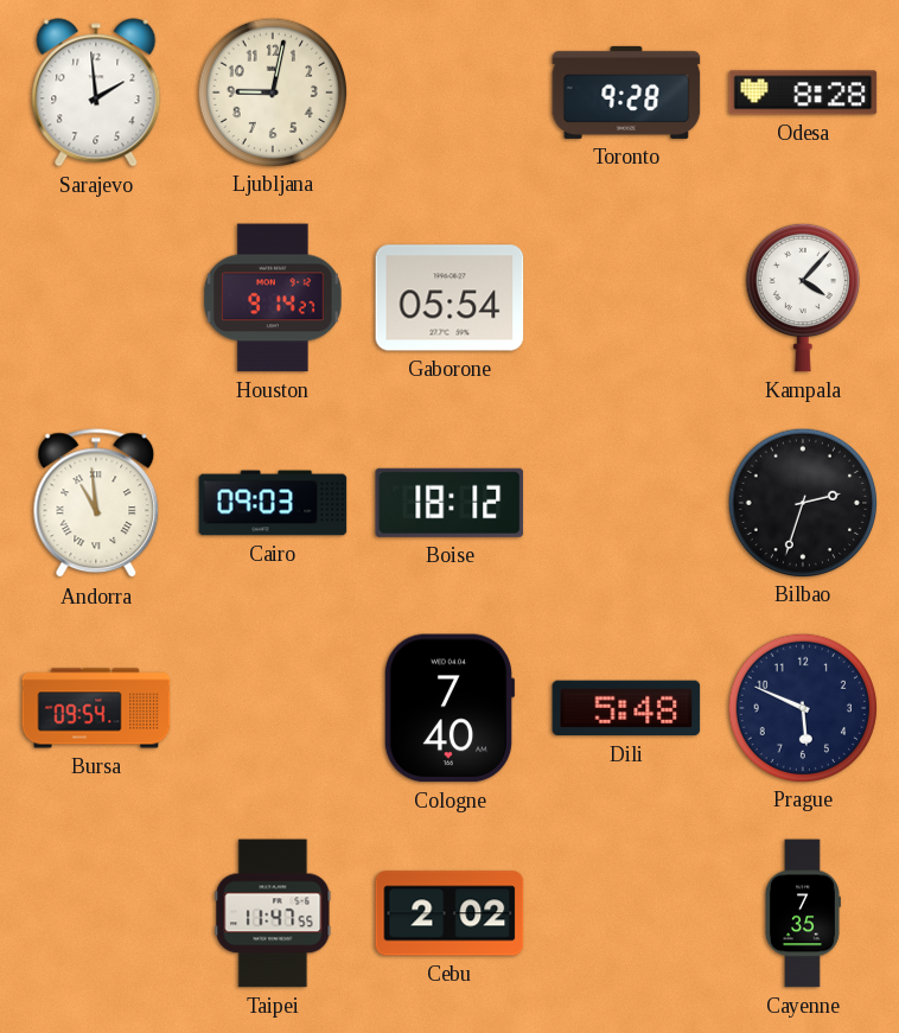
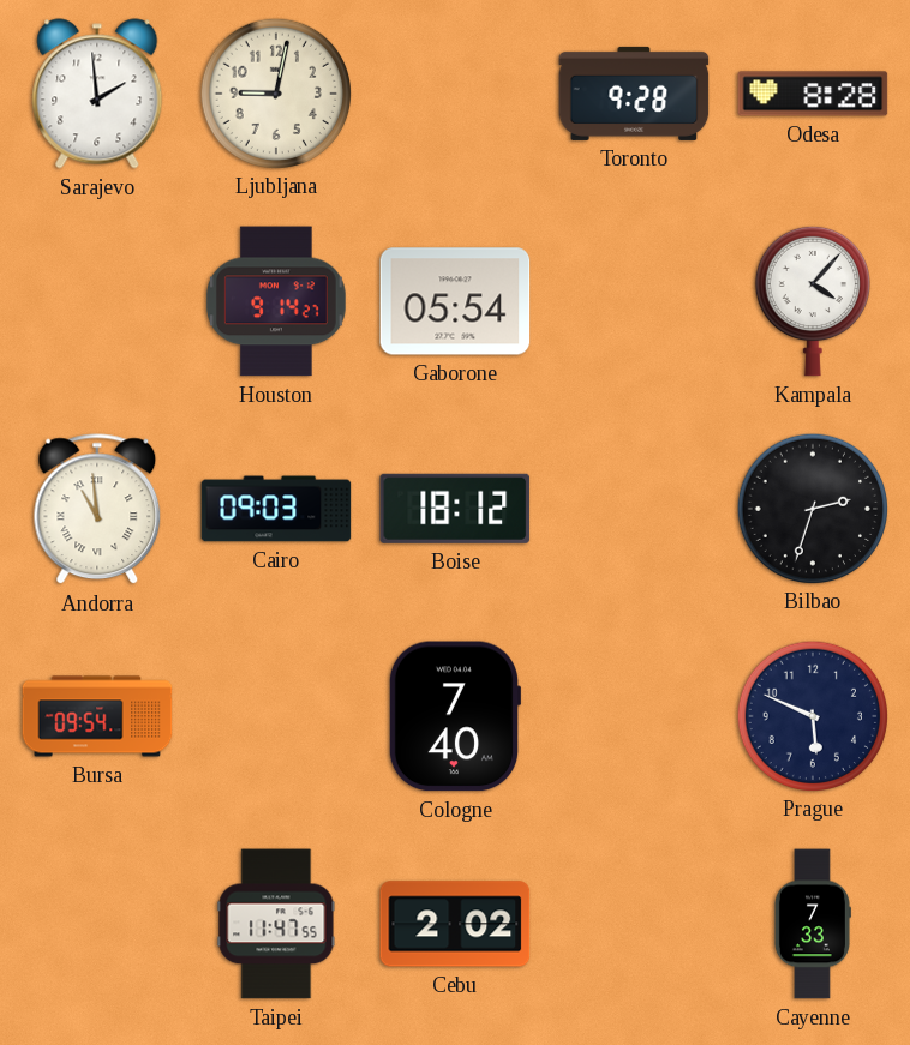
Dili: 5:48 -> none (626, 708)
Cayenne: 7:35 -> 7:33 (812, 924)
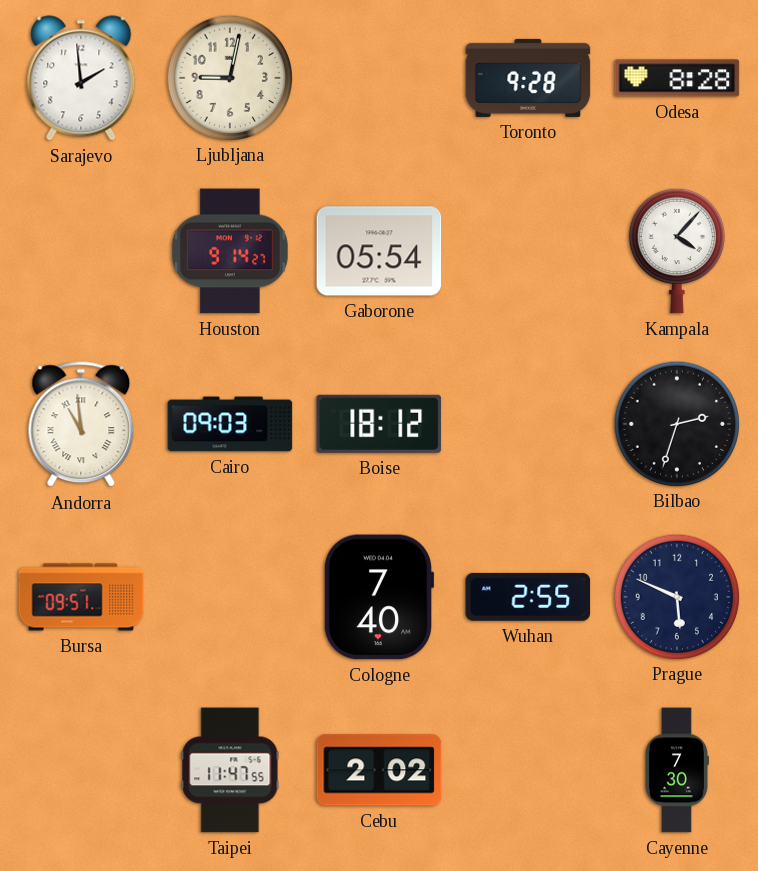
Bursa: 09:54 -> 09:51 (81, 597)
Wuhan: none -> 2:55 (528, 597)
Cayenne: 7:33 -> 7:30 (676, 770)
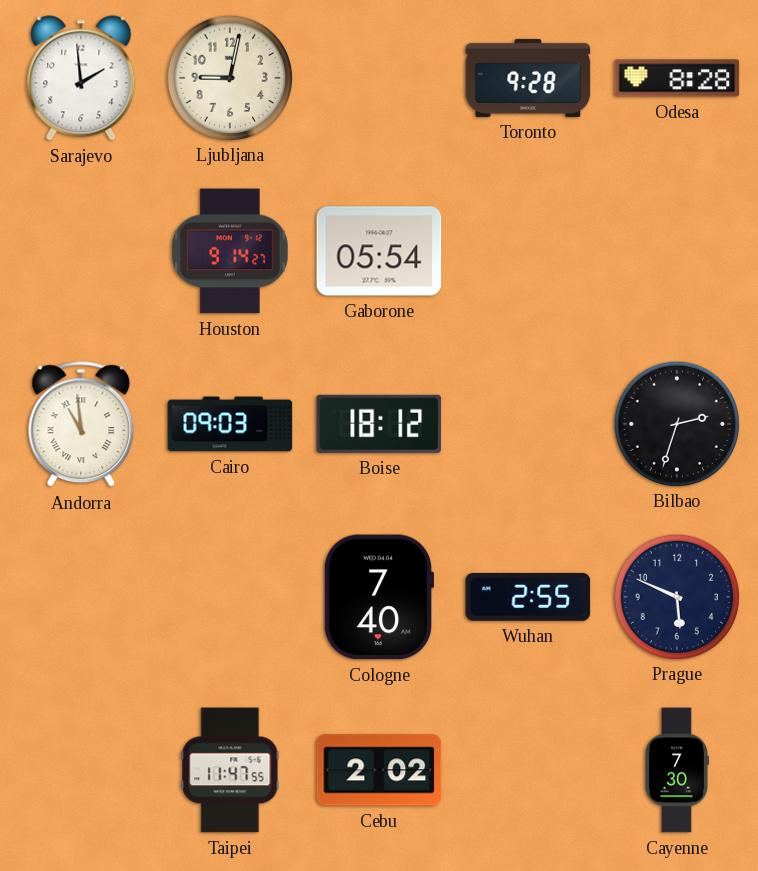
Kampala: 4:07 -> none (677, 251)
Bursa: 09:51 -> none (81, 597)
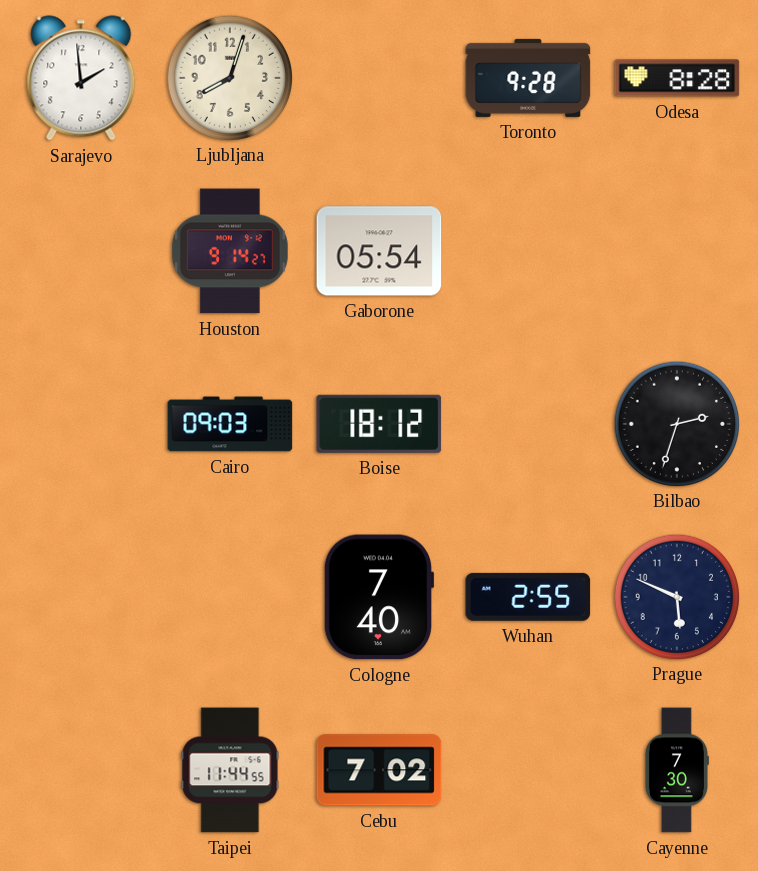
Ljubljana: 9:02 -> 8:03 (229, 77)
Andorra: 10:59 -> none (81, 425)
Taipei: 11:47 -> 11:44 (230, 770)
Cebu: 2:02 -> 7:02 (379, 770)
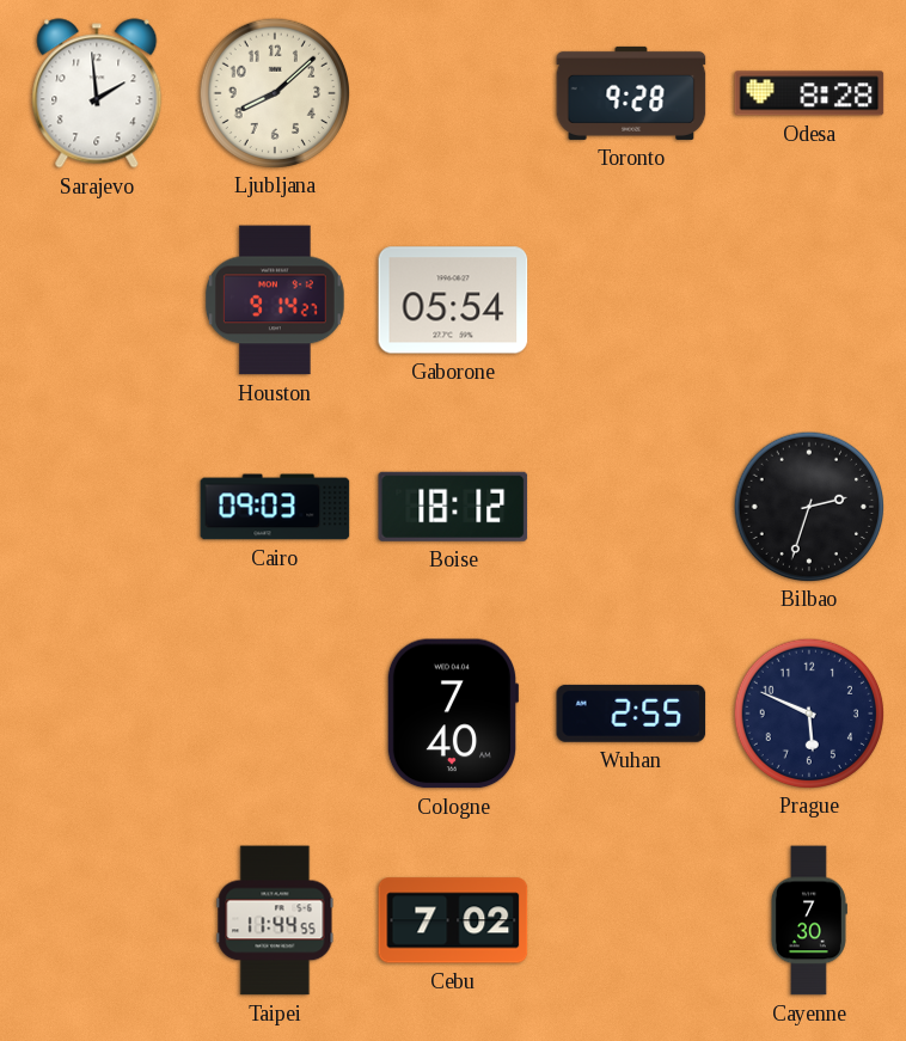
Ljubljana: 8:03 -> 8:08 (274, 92)
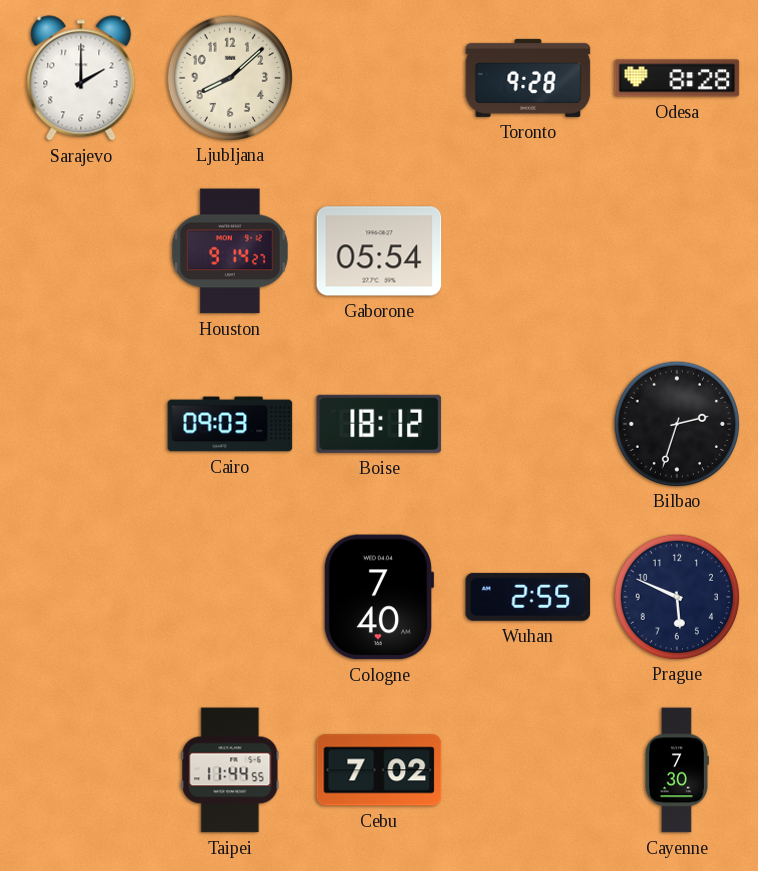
Sarajevo: 1:59 -> 2:00 (81, 78)
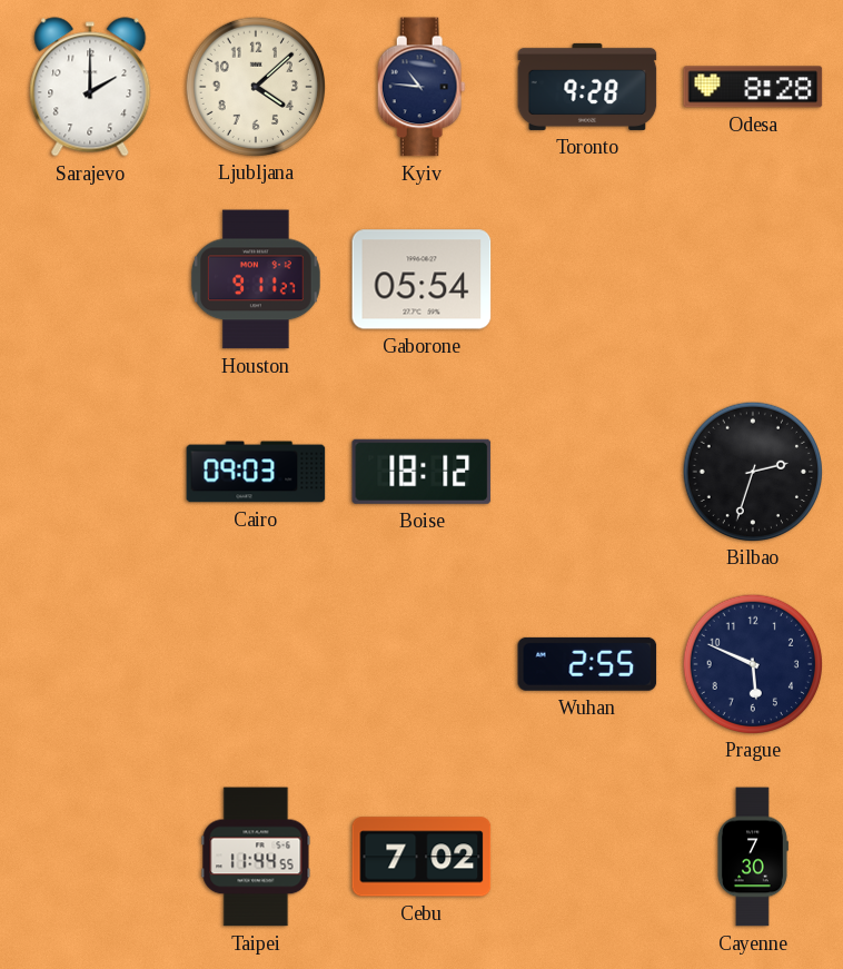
Ljubljana: 8:08 -> 4:08 (255, 86)
Kyiv: none -> 10:46 (421, 87)
Houston: 9:14 -> 9:11 (256, 279)
Cologne: 7:40 -> none (379, 597)
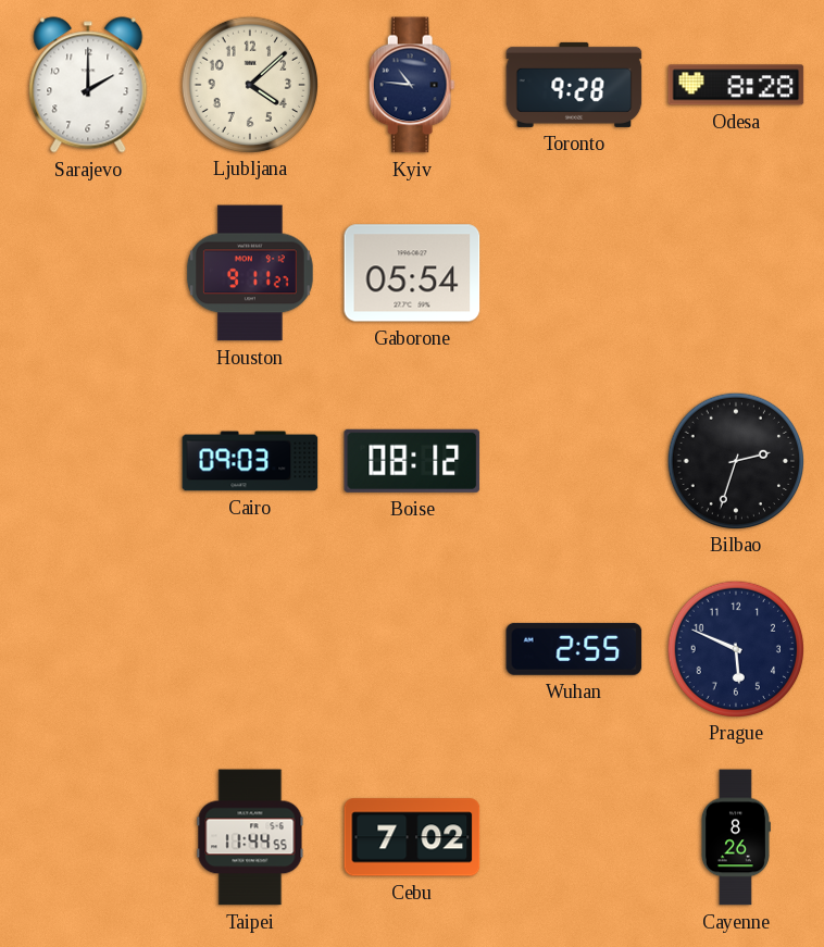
Boise: 18:12 -> 08:12 (412, 461)
Cayenne: 7:30 -> 8:26 (735, 837)
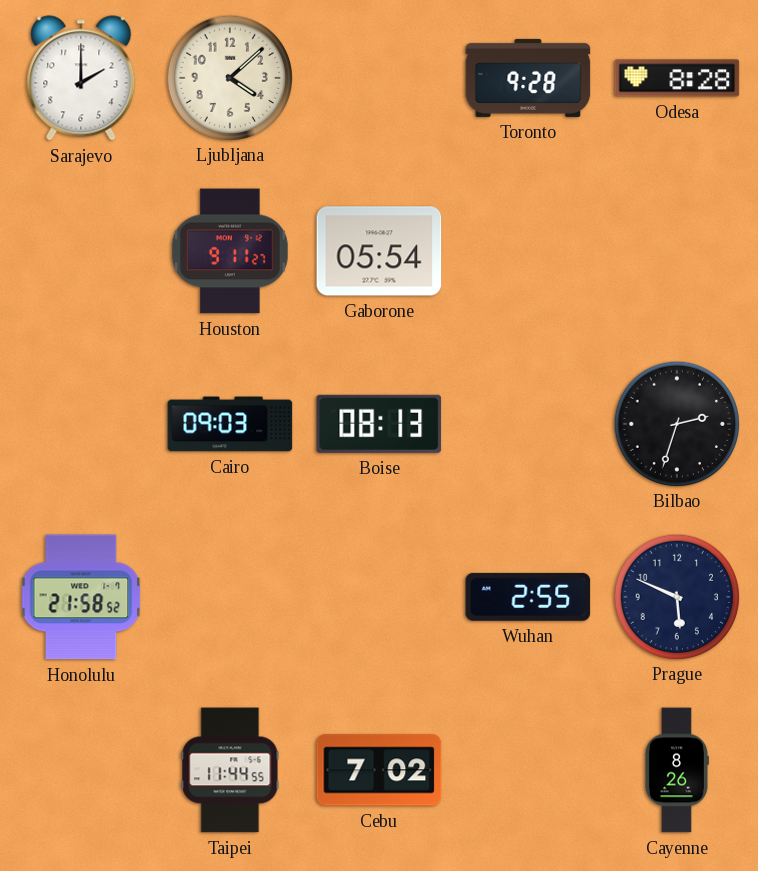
Kyiv: 10:46 -> none (412, 85)
Boise: 08:12 -> 08:13 (379, 424)
Honolulu: none -> 21:58 (81, 597)
